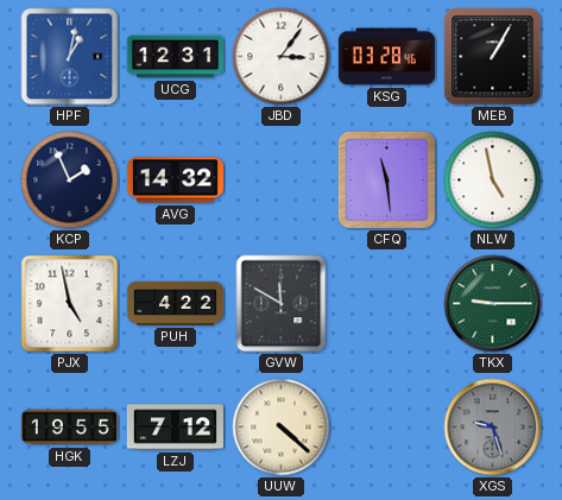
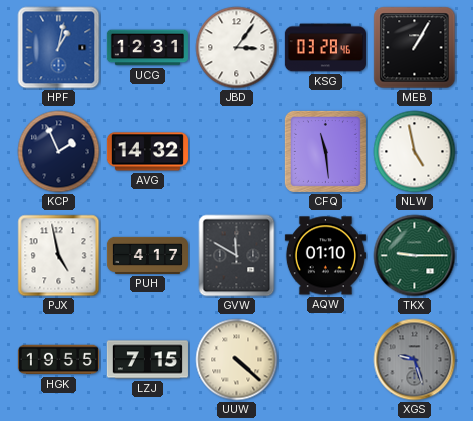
PUH: 4:22 -> 4:17 (147, 255)
AQW: none -> 01:10 (325, 256)
LZJ: 7:12 -> 7:15 (147, 360)
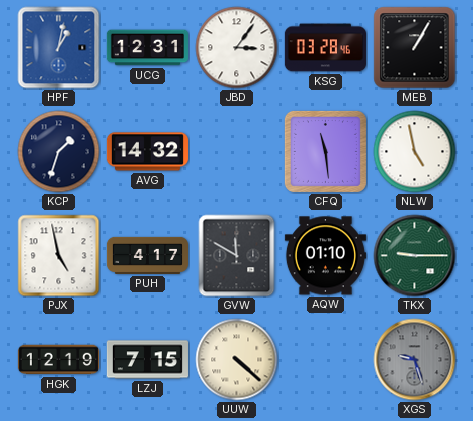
KCP: 1:56 -> 1:33 (59, 152)
HGK: 19:55 -> 12:19 (58, 360)
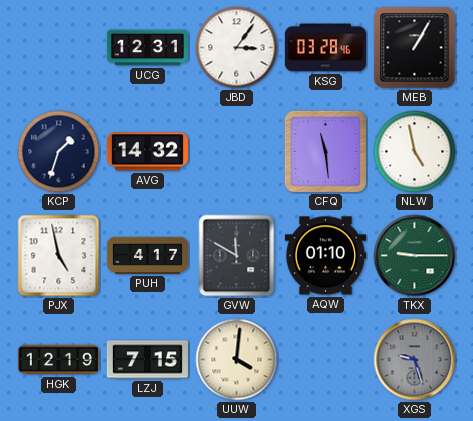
HPF: 1:02 -> none (59, 48)
UUW: 4:22 -> 4:01 (237, 360)
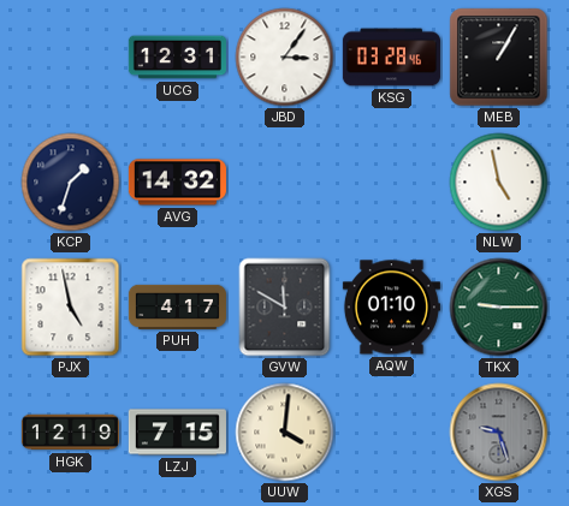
CFQ: 11:29 -> none (325, 151)
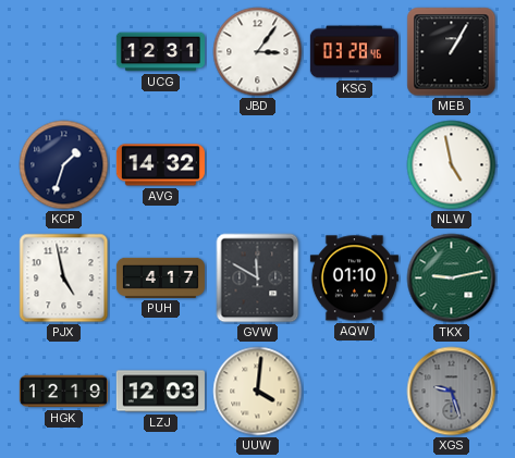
TKX: 9:15 -> 9:13 (452, 278)
LZJ: 7:15 -> 12:03 (160, 392)
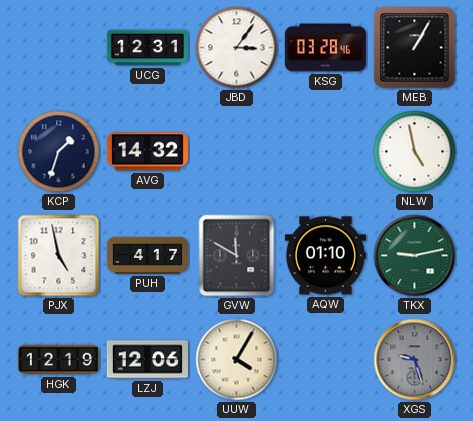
LZJ: 12:03 -> 12:06 (147, 360)
UUW: 4:01 -> 4:05 (237, 360)
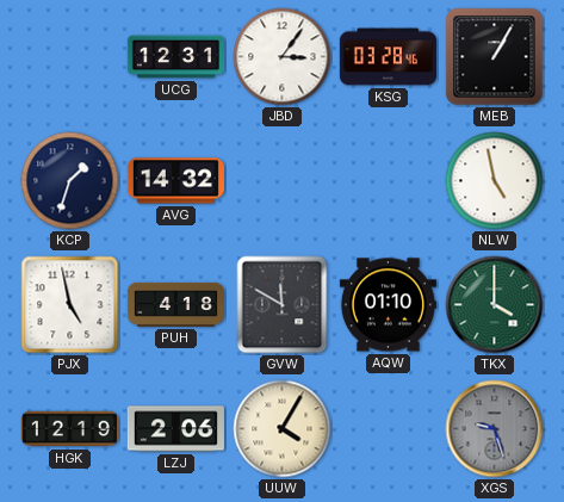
PUH: 4:17 -> 4:18 (175, 304)
TKX: 9:13 -> 4:00 (495, 305)
LZJ: 12:06 -> 2:06 (175, 429)
